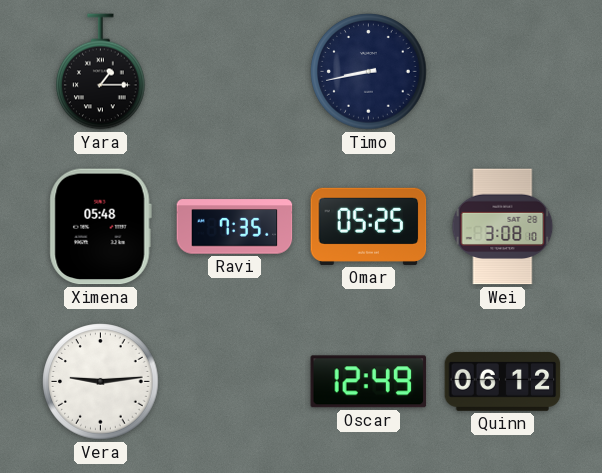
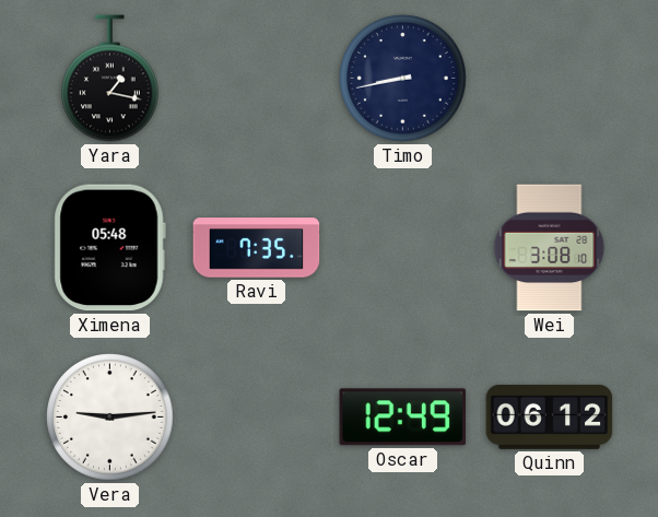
Yara: 1:15 -> 1:17 (110, 79)
Omar: 05:25 -> none (369, 226)
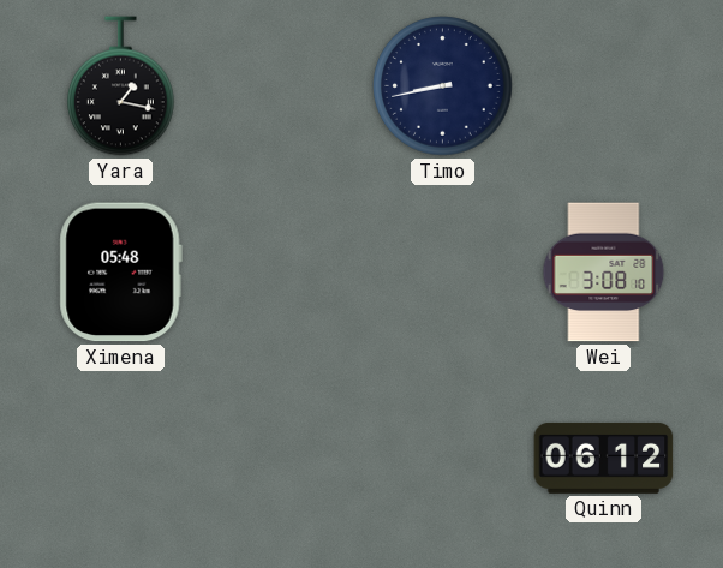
Ravi: 7:35 -> none (257, 248)
Vera: 9:14 -> none (110, 418)
Oscar: 12:49 -> none (403, 418)
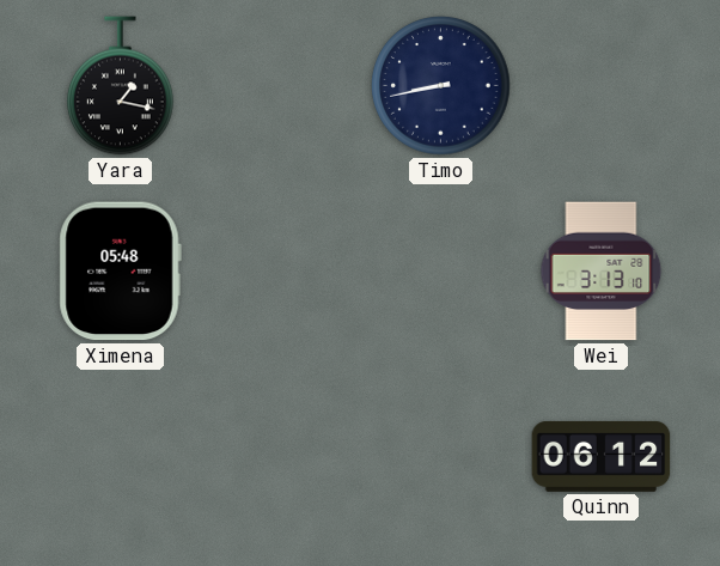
Wei: 3:08 -> 3:13 (602, 272)
